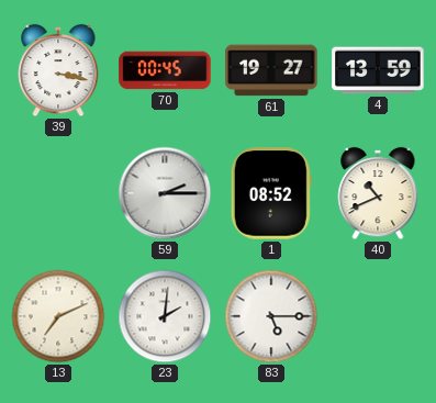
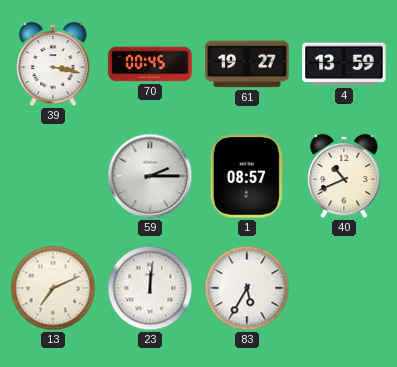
1: 08:52 -> 08:57 (247, 176)
23: 2:01 -> 12:01 (150, 288)
83: 5:15 -> 5:35 (247, 288)
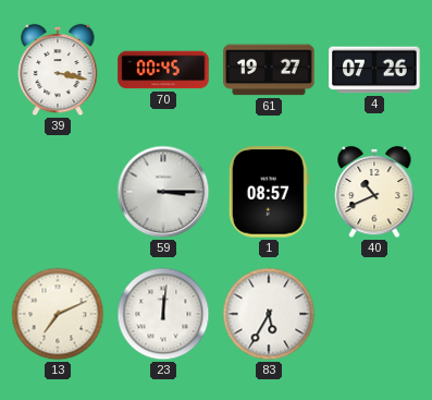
4: 13:59 -> 07:26 (374, 70)
59: 2:15 -> 3:15 (163, 192)
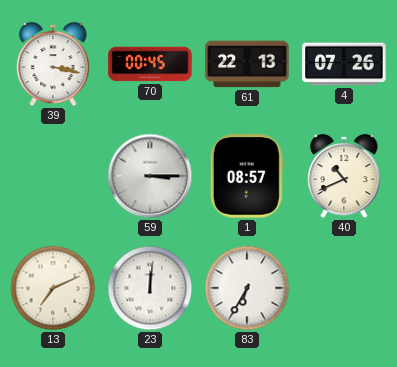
61: 19:27 -> 22:13 (247, 64)
83: 5:35 -> 6:35 (247, 288)
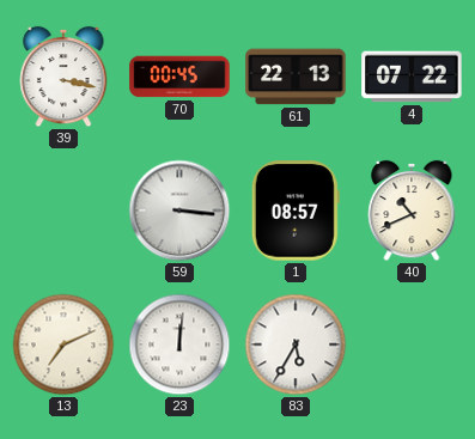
4: 07:26 -> 07:22 (412, 77)
59: 3:15 -> 3:16 (179, 211)
83: 6:35 -> 5:35 (296, 345)
